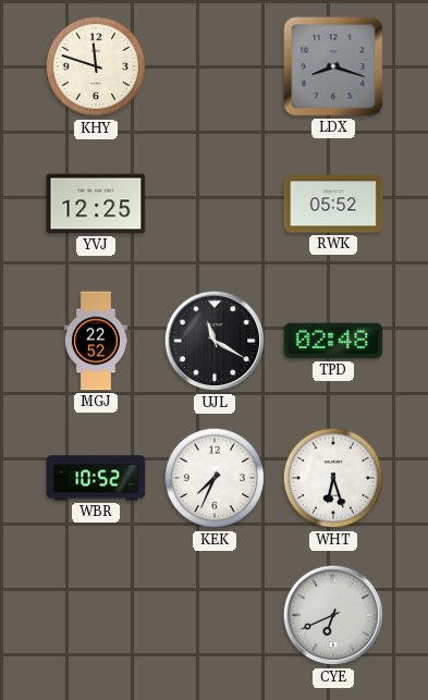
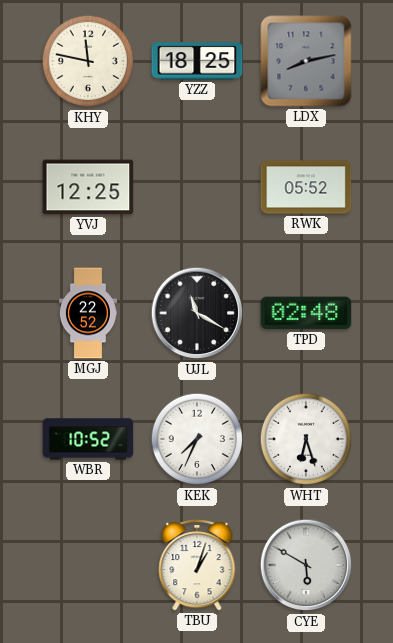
KHY: 11:48 -> 11:47 (88, 61)
YZZ: none -> 18:25 (197, 61)
LDX: 8:18 -> 8:13 (306, 61)
TBU: none -> 1:03 (197, 565)
CYE: 6:41 -> 5:50 (306, 565)
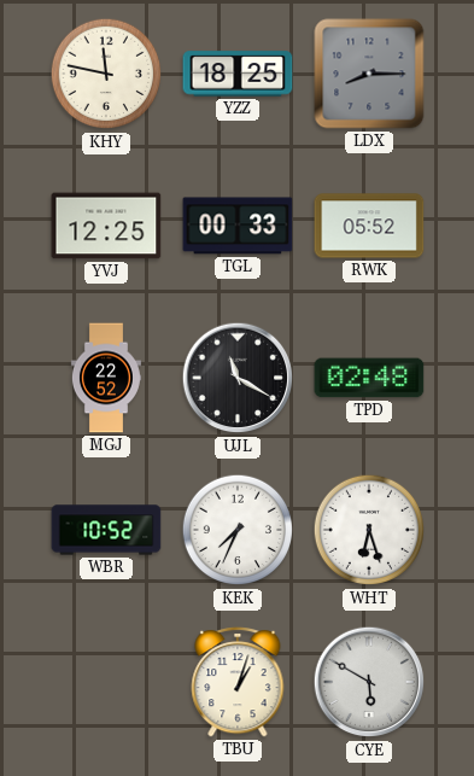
LDX: 8:13 -> 8:15 (369, 74)
TGL: none -> 00:33 (238, 226)
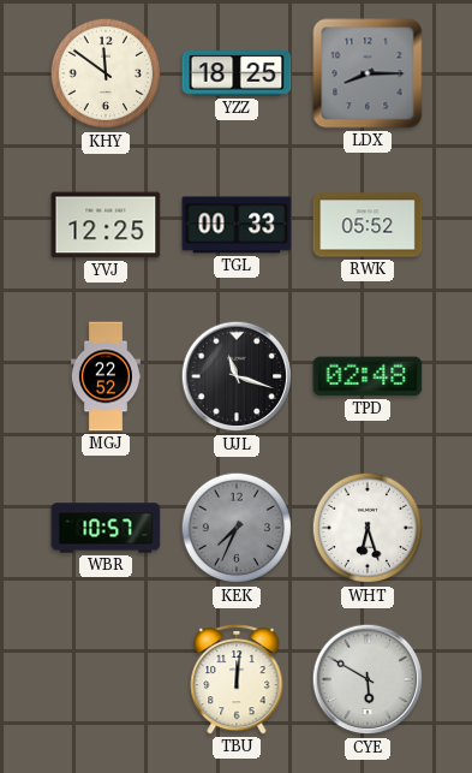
KHY: 11:47 -> 11:51 (106, 73)
UJL: 11:20 -> 11:18 (237, 376)
WBR: 10:52 -> 10:57 (106, 528)
KEK dial: white -> grey (237, 528)
TBU: 1:03 -> 12:01 (237, 679)
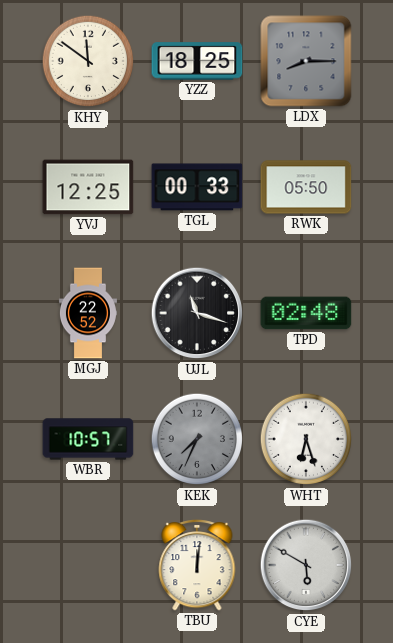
RWK: 05:52 -> 05:50 (306, 187)
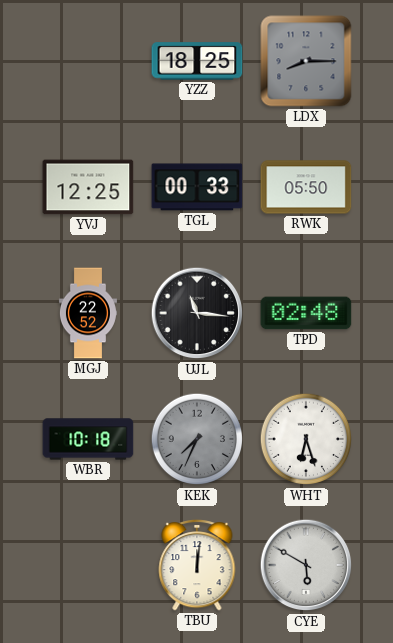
KHY: 11:51 -> none (88, 61)
UJL: 11:18 -> 11:16 (197, 313)
WBR: 10:57 -> 10:18 (88, 439)
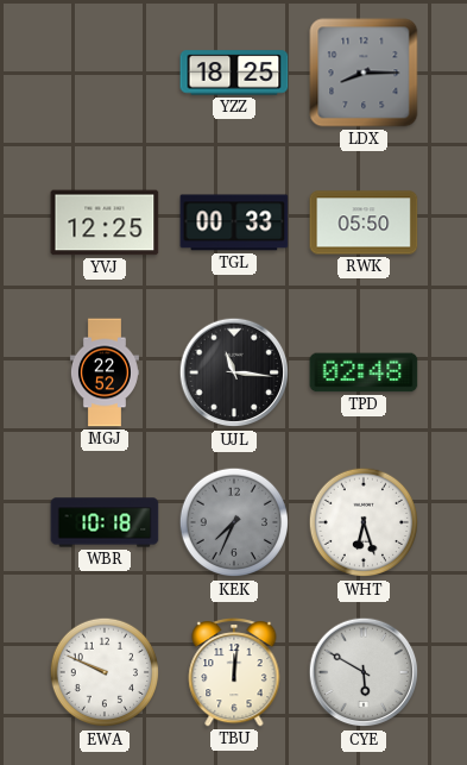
EWA: none -> 9:49 (105, 672)
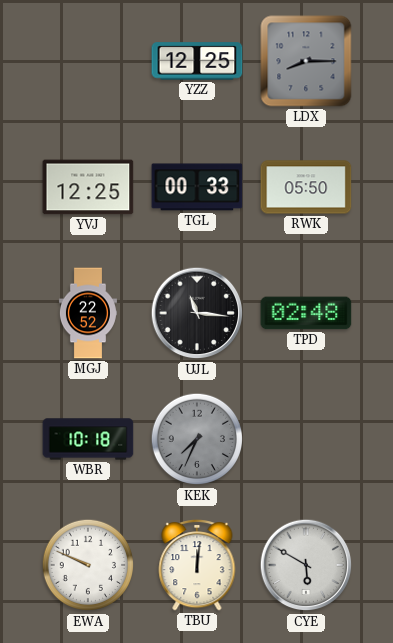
YZZ: 18:25 -> 12:25 (197, 61)
WHT: 6:27 -> none (364, 522)
